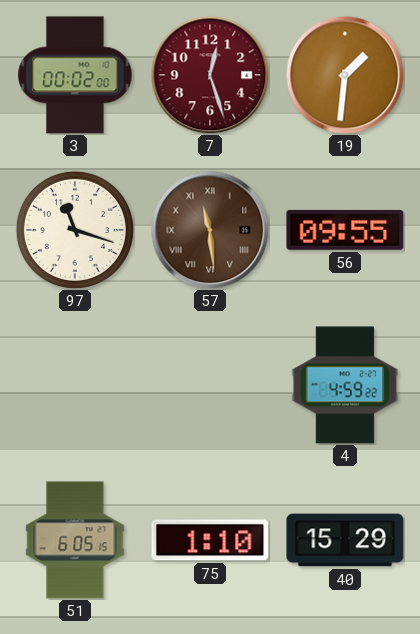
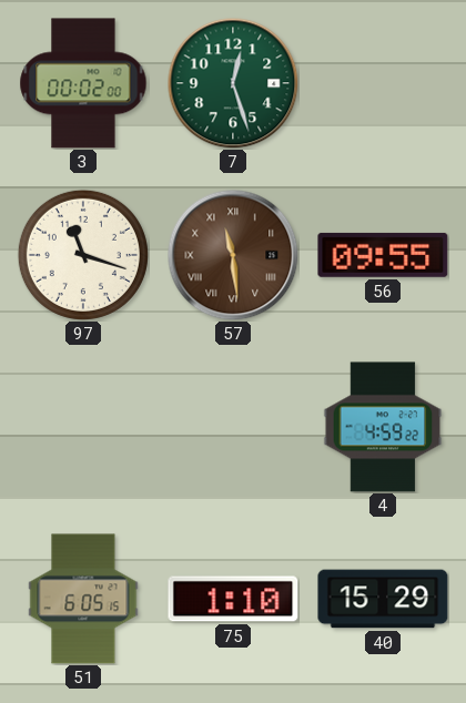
7 dial: burgundy -> green (233, 83)
19: 1:31 -> none (345, 75)
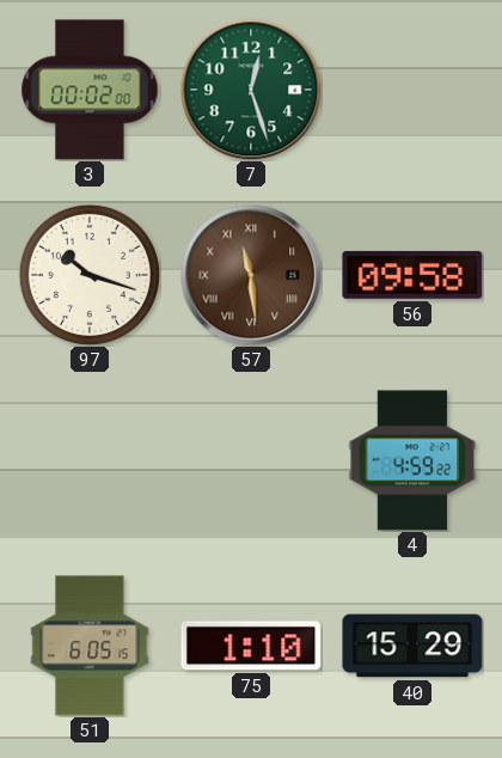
97: 11:18 -> 10:18 (90, 275)
56: 09:55 -> 09:58 (412, 275)
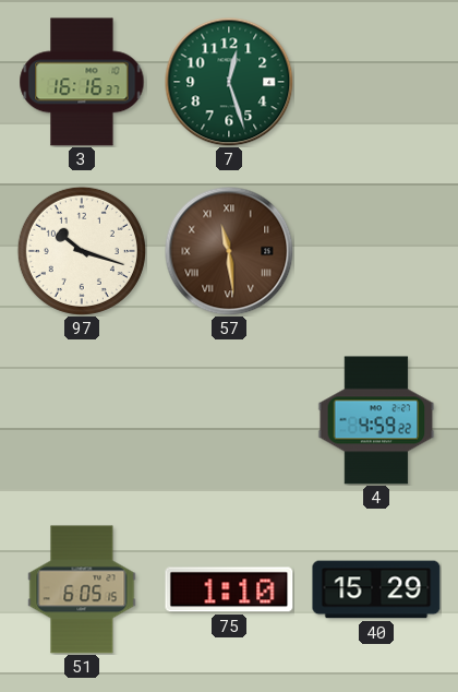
3: 00:02 -> 16:16 (82, 82)
56: 09:58 -> none (412, 275)
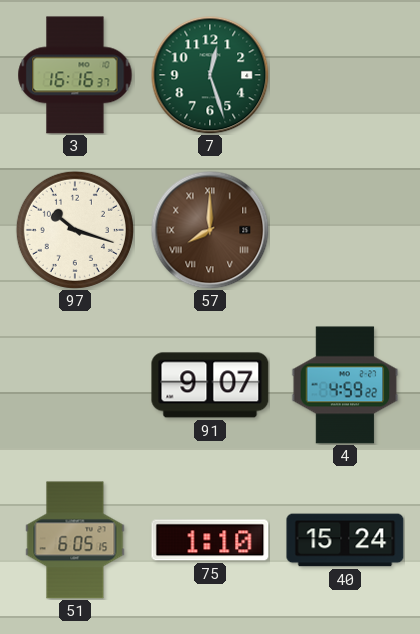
57: 11:29 -> 8:00 (210, 230)
91: none -> 9:07 (210, 385)
40: 15:29 -> 15:24 (345, 540)
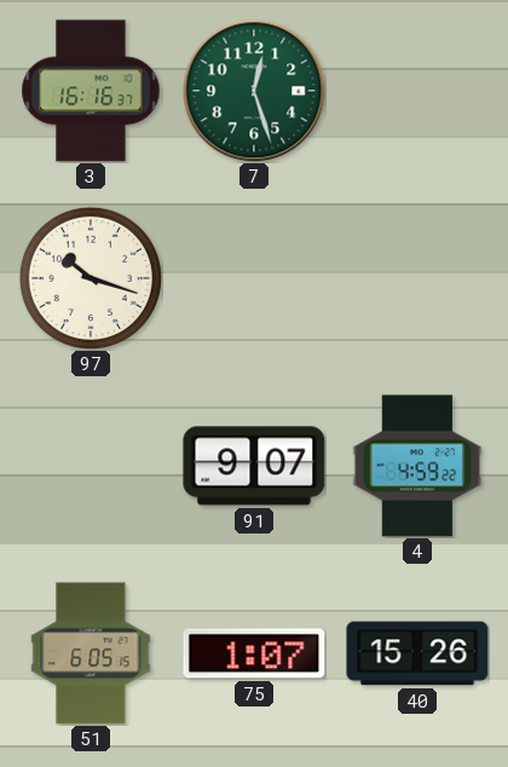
57: 8:00 -> none (210, 230)
75: 1:10 -> 1:07 (254, 653)
40: 15:24 -> 15:26 (417, 653)
